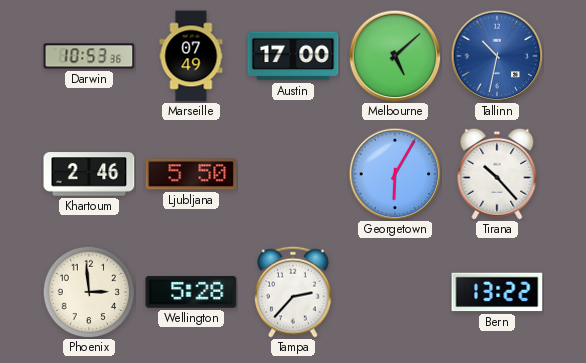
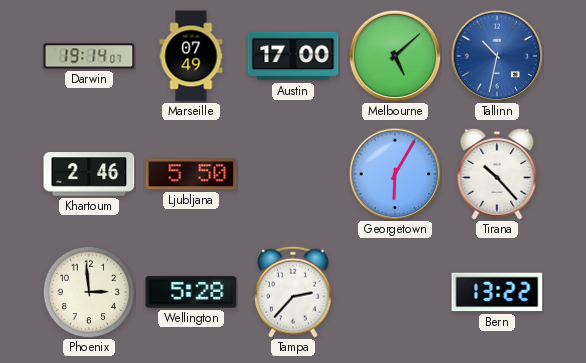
Darwin: 10:53 -> 19:14 (89, 56)
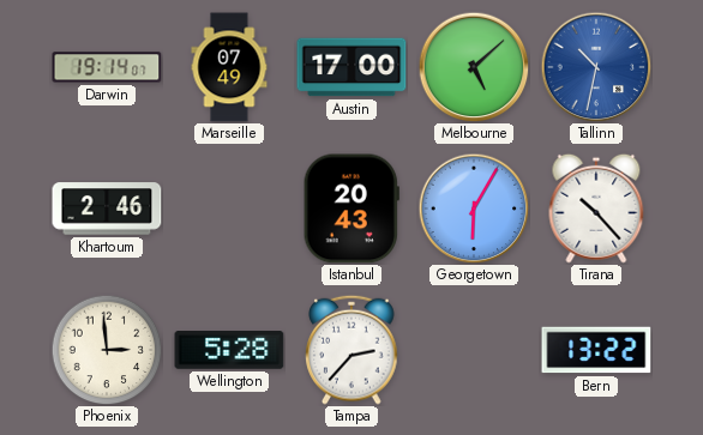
Ljubljana: 5:50 -> none (191, 174)
Istanbul: none -> 20:43 (351, 209)
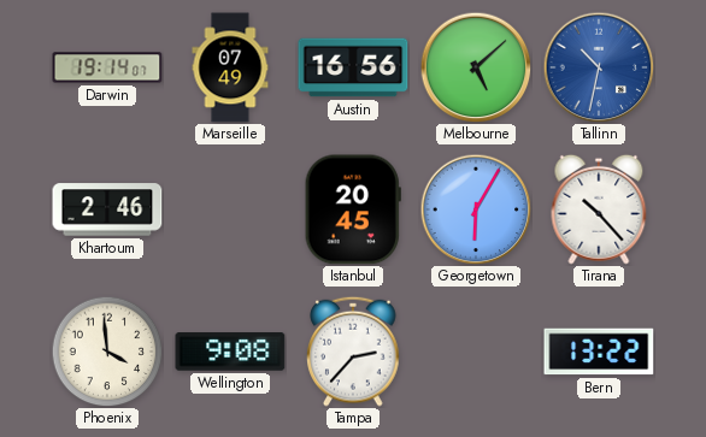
Austin: 17:00 -> 16:56 (353, 67)
Istanbul: 20:43 -> 20:45 (353, 209)
Phoenix: 2:59 -> 3:59 (107, 352)
Wellington: 5:28 -> 9:08 (230, 352)
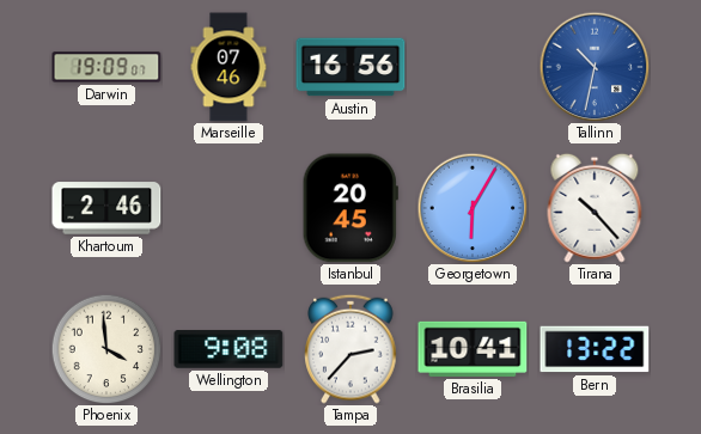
Darwin: 19:14 -> 19:09 (106, 67)
Marseille: 07:49 -> 07:46 (228, 67)
Melbourne: 5:08 -> none (476, 67)
Brasilia: none -> 10:41 (473, 349)
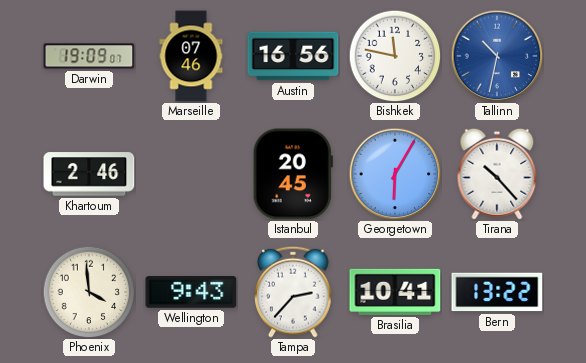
Bishkek: none -> 11:47 (395, 56)
Wellington: 9:08 -> 9:43 (191, 292)
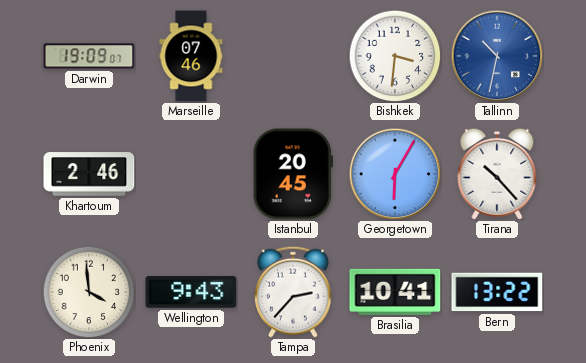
Austin: 16:56 -> none (293, 56)
Bishkek: 11:47 -> 3:31 (395, 56)
